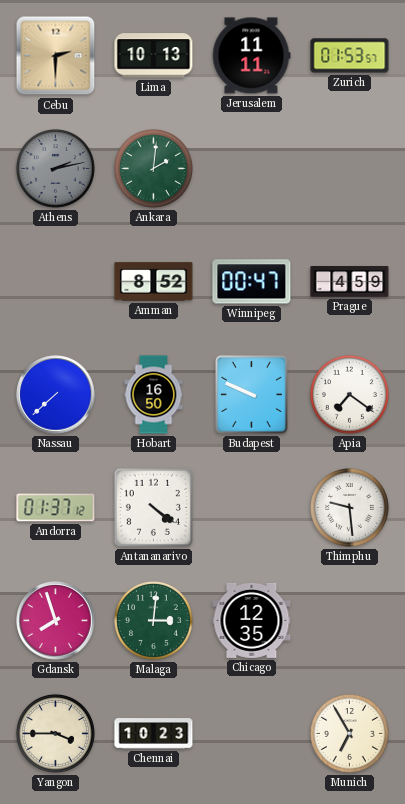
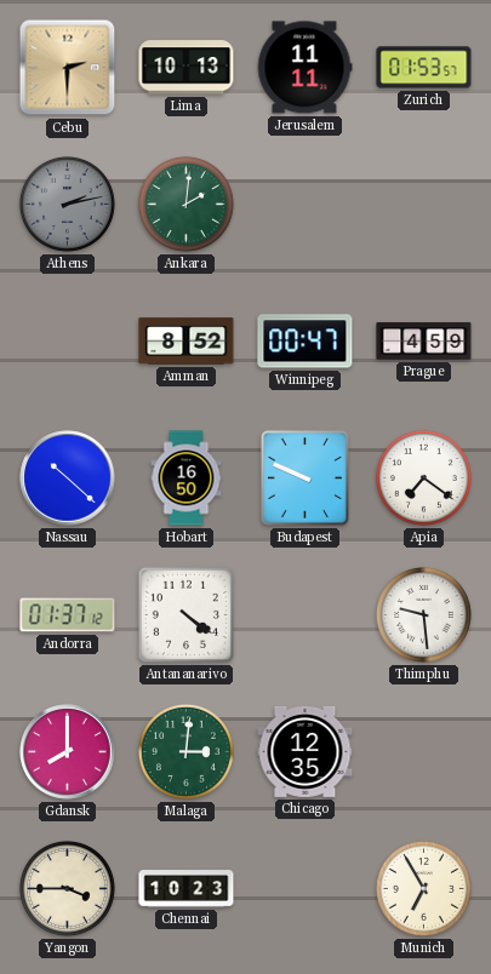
Nassau: 7:38 -> 10:22 (68, 479)
Gdansk: 7:57 -> 8:00 (68, 752)
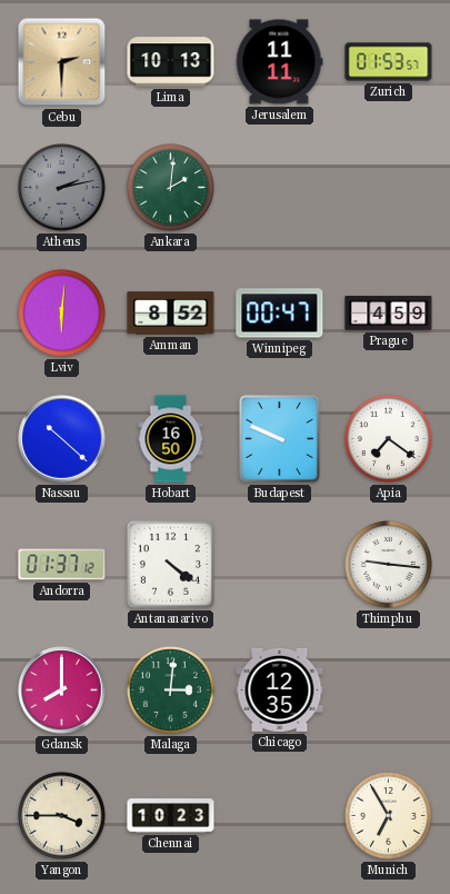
Lviv: none -> 6:01 (61, 312)
Thimphu: 9:29 -> 9:16 (388, 564)
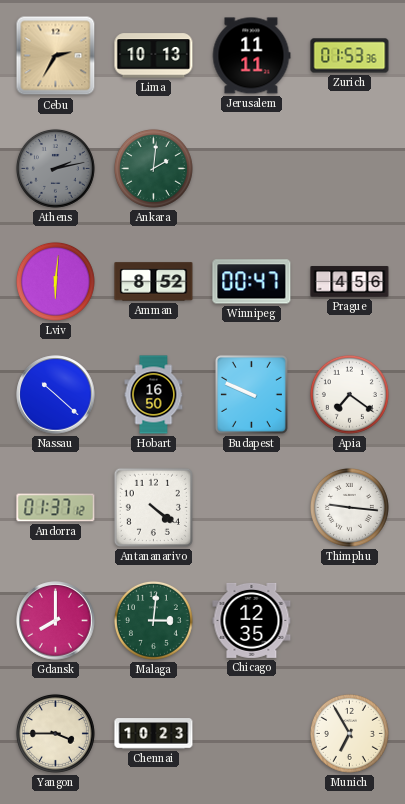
Cebu: 2:30 -> 2:35 (56, 56)
Zurich: 01:53:57 -> 01:53:36 (350, 56)
Prague: 4:59 -> 4:56 (350, 282)
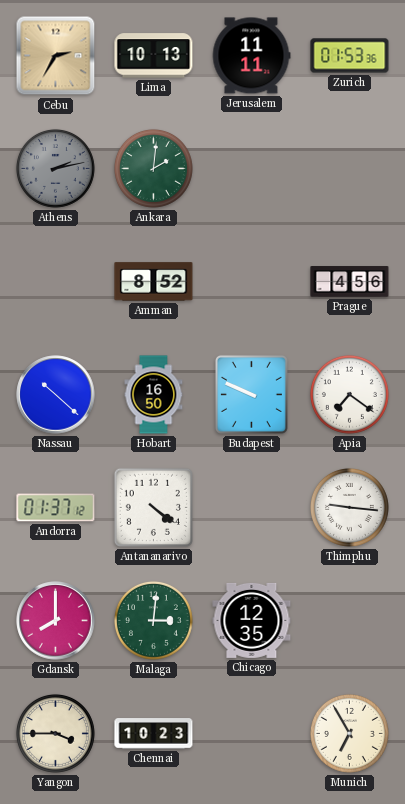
Lviv: 6:01 -> none (55, 281)
Winnipeg: 00:47 -> none (252, 282)
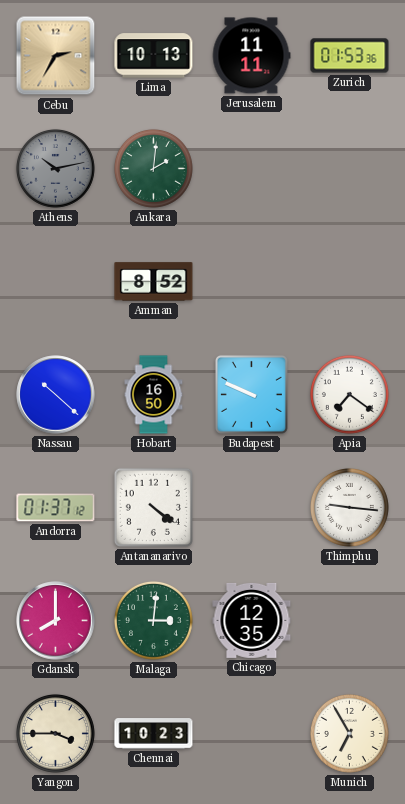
Athens: 2:13 -> 10:13 (55, 168)
Prague: 4:56 -> none (350, 282)
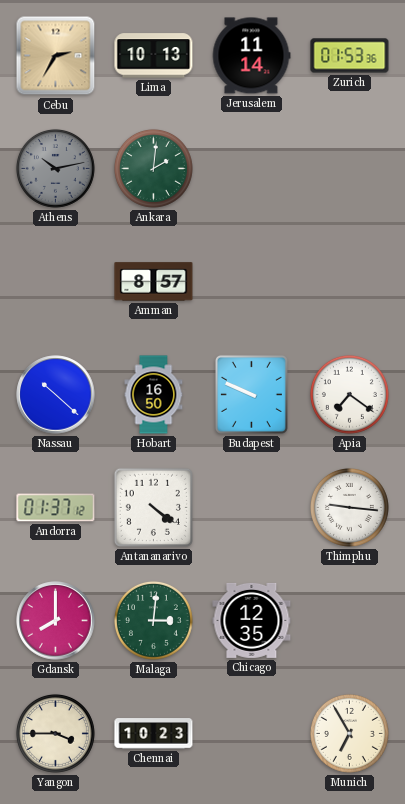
Jerusalem: 11:11 -> 11:14 (251, 56)
Amman: 8:52 -> 8:57 (154, 282)
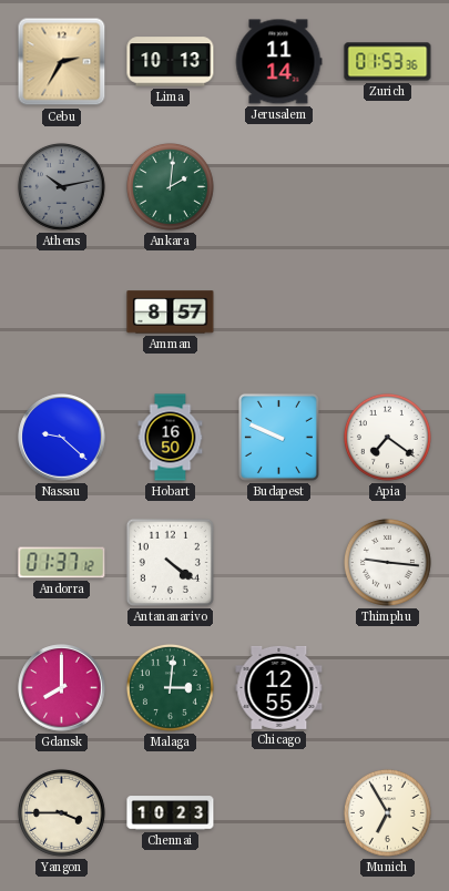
Nassau: 10:22 -> 9:22 (62, 438)
Chicago: 12:35 -> 12:55 (279, 687)
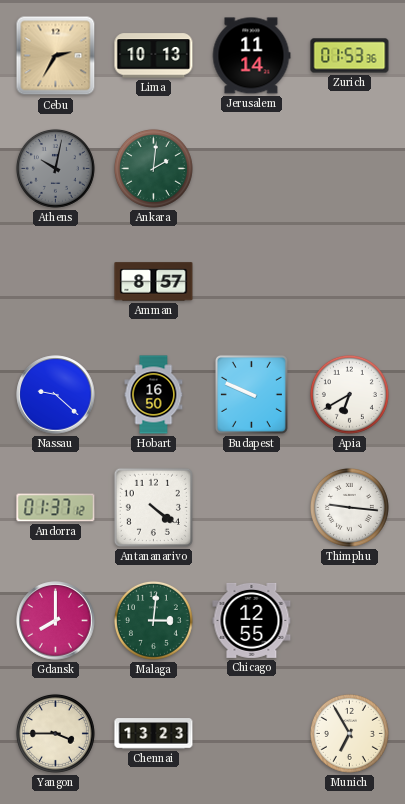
Athens: 10:13 -> 10:02 (55, 168)
Apia: 7:21 -> 6:40 (349, 394)
Chennai: 10:23 -> 13:23 (154, 734)
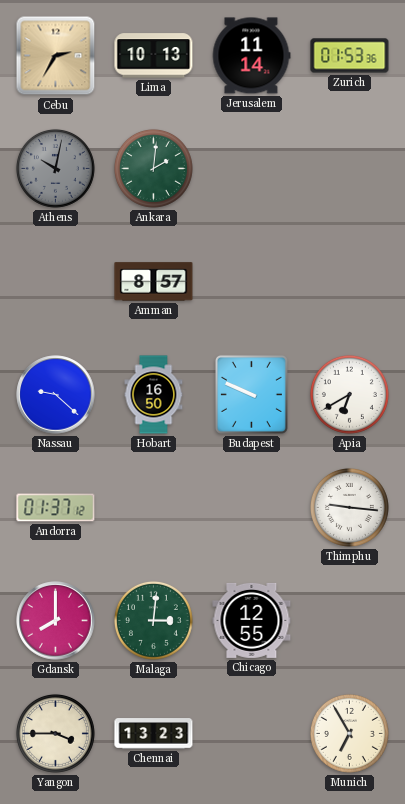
Antananarivo: 4:21 -> none (153, 507)
